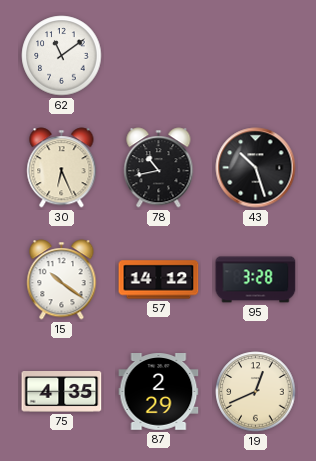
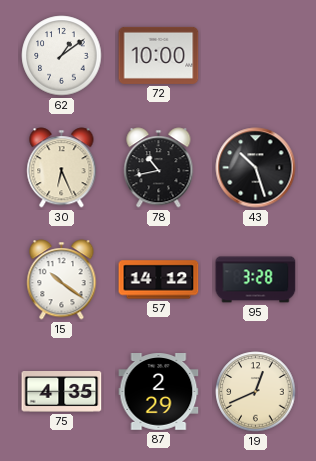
62: 11:09 -> 1:09 (62, 56)
72: none -> 10:00 (159, 55)
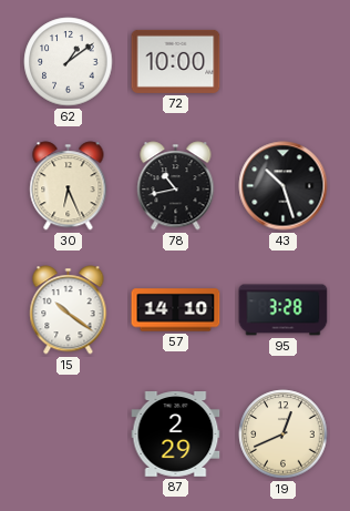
57: 14:12 -> 14:10 (176, 310)
75: 4:35 -> none (62, 392)
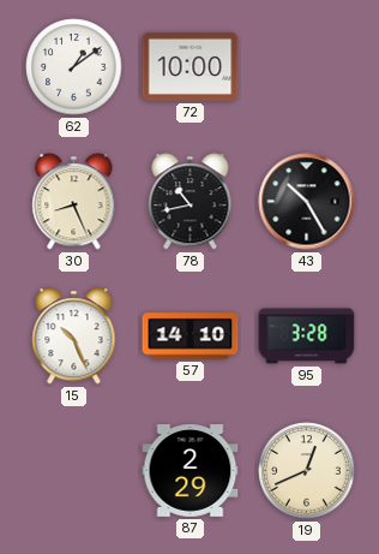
30: 6:26 -> 8:26 (74, 202)
43: 10:27 -> 10:25 (307, 202)
15: 10:21 -> 10:26 (74, 336)
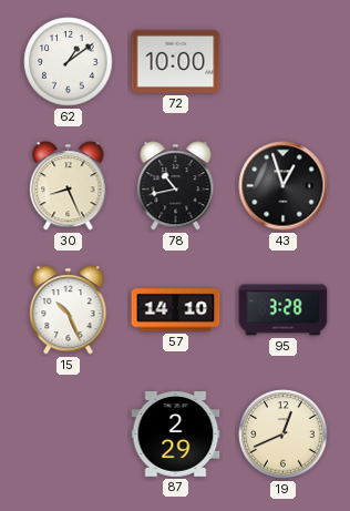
43: 10:25 -> 12:57 (284, 186)
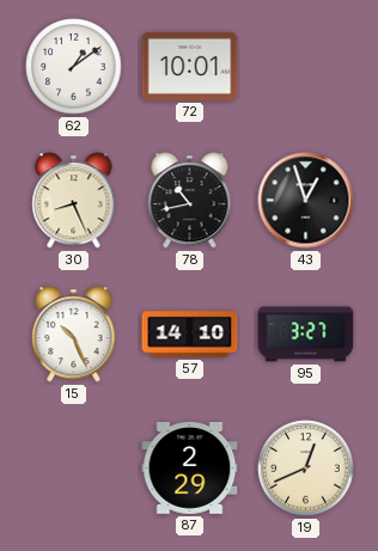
72: 10:00 -> 10:01 (190, 66)
95: 3:28 -> 3:27 (306, 335)
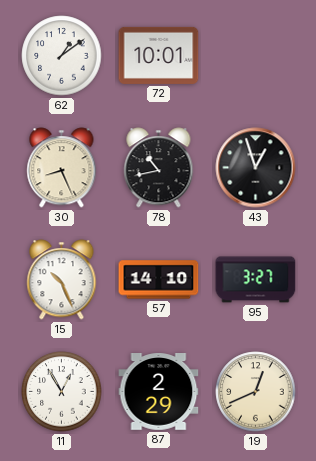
11: none -> 12:55 (62, 392)
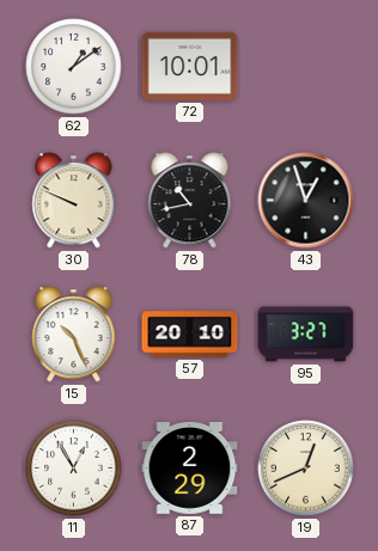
30: 8:26 -> 9:49 (74, 201)
57: 14:10 -> 20:10 (190, 335)
